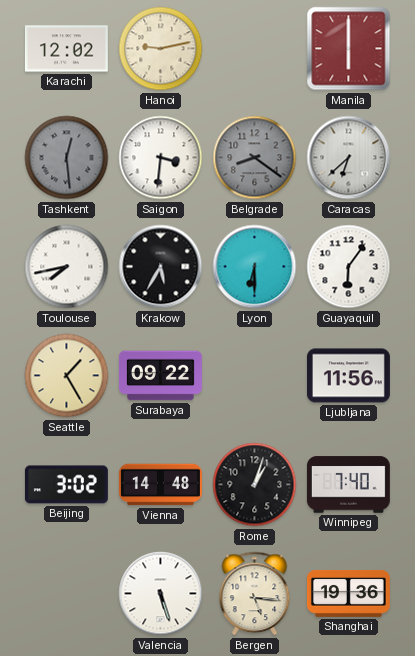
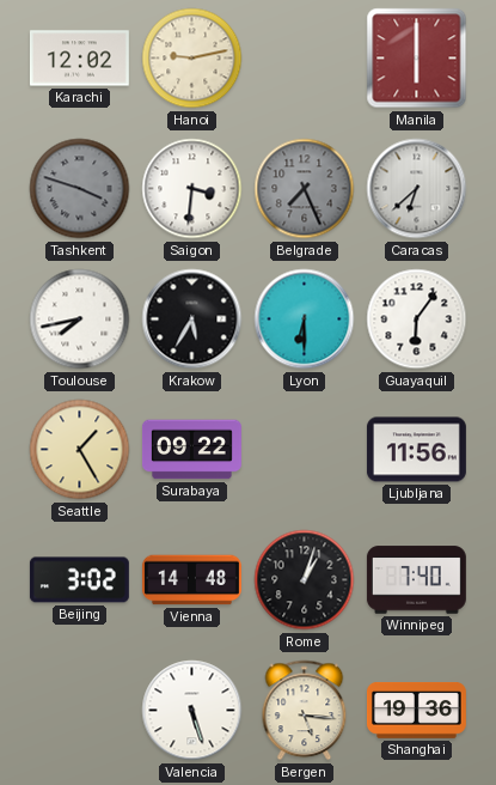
Tashkent: 12:29 -> 3:48 (80, 189)
Belgrade: 8:21 -> 7:26 (305, 189)
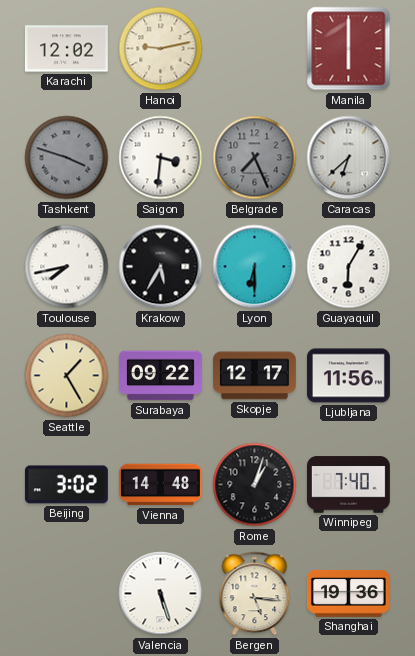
Guayaquil: 6:06 -> 6:05 (349, 267)
Skopje: none -> 12:17 (254, 376)
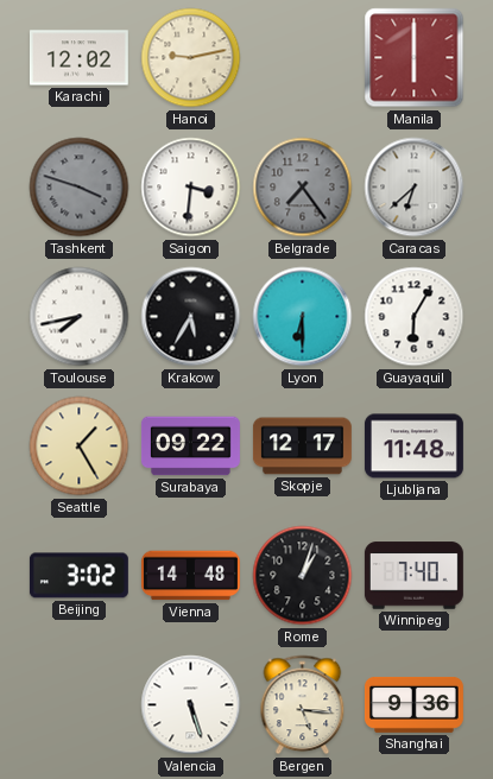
Belgrade: 7:26 -> 7:24 (303, 188)
Ljubljana: 11:56 -> 11:48 (413, 446)
Shanghai: 19:36 -> 9:36 (413, 705)
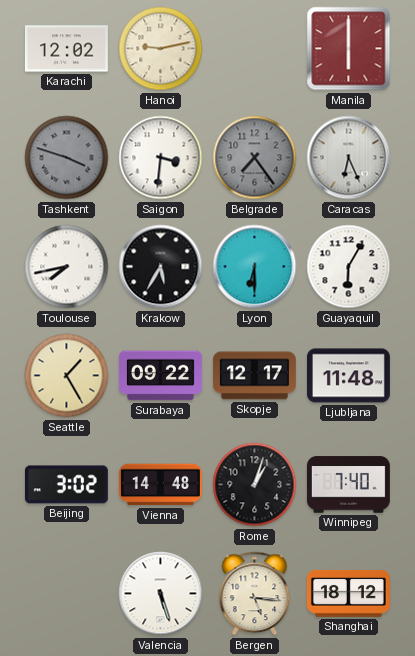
Caracas: 6:38 -> 6:26 (349, 158)
Shanghai: 9:36 -> 18:12 (348, 594)
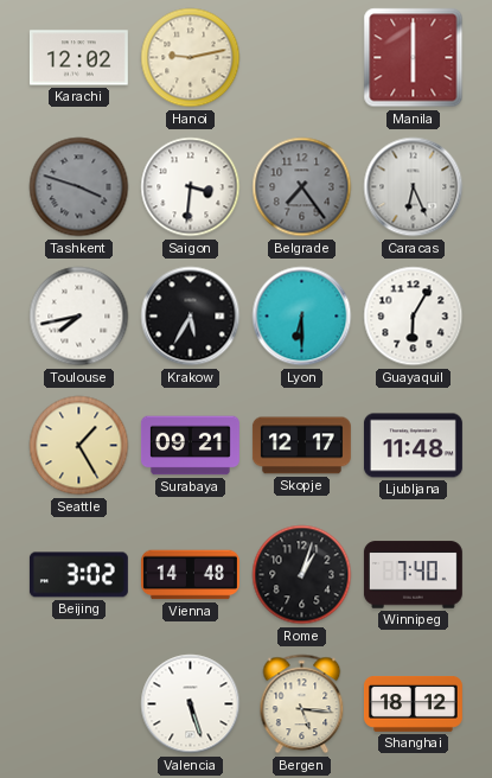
Surabaya: 09:22 -> 09:21 (190, 446)
